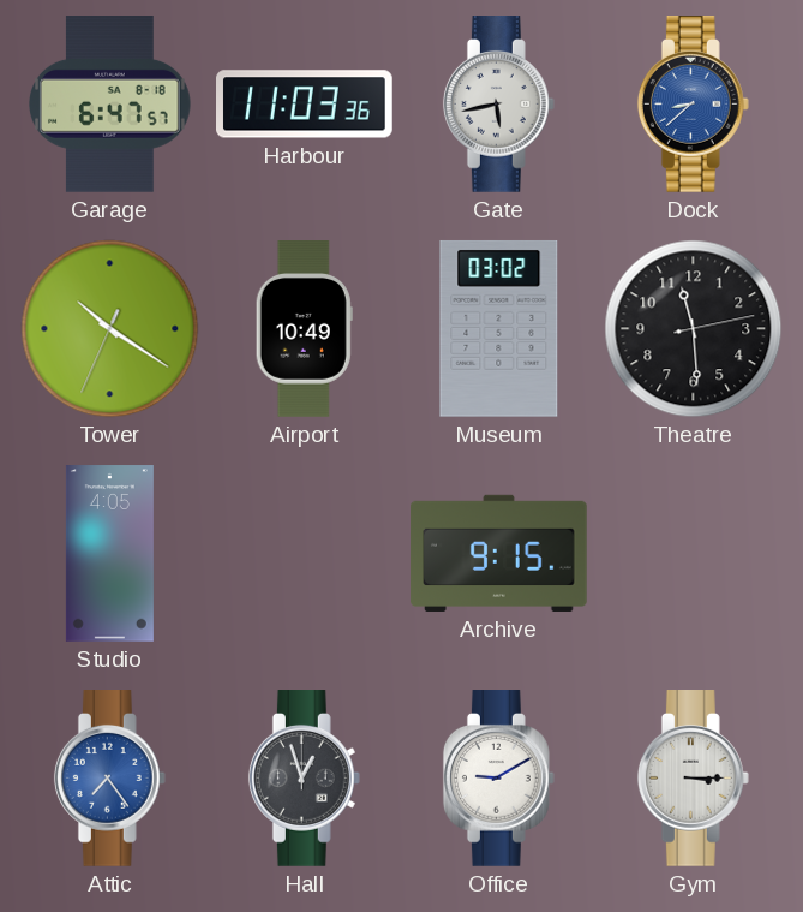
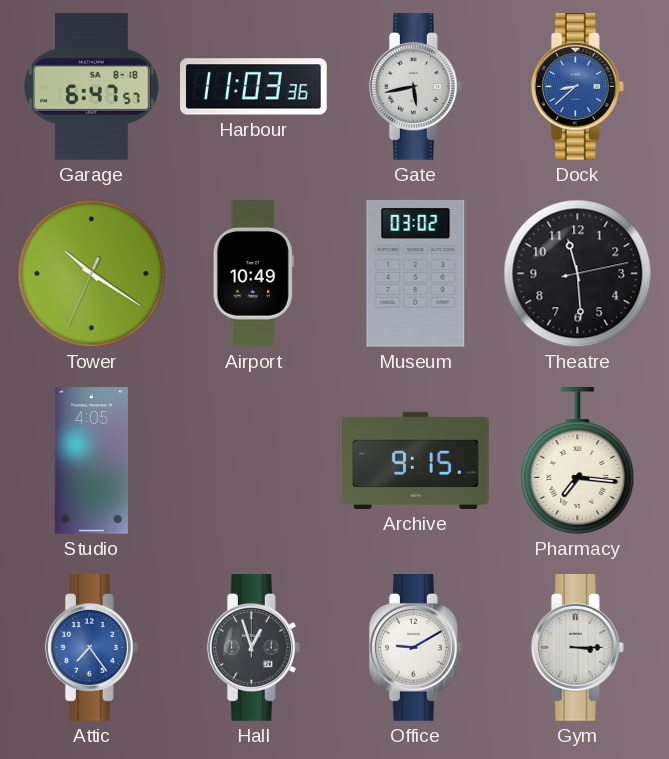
Pharmacy: none -> 7:16 (578, 461)
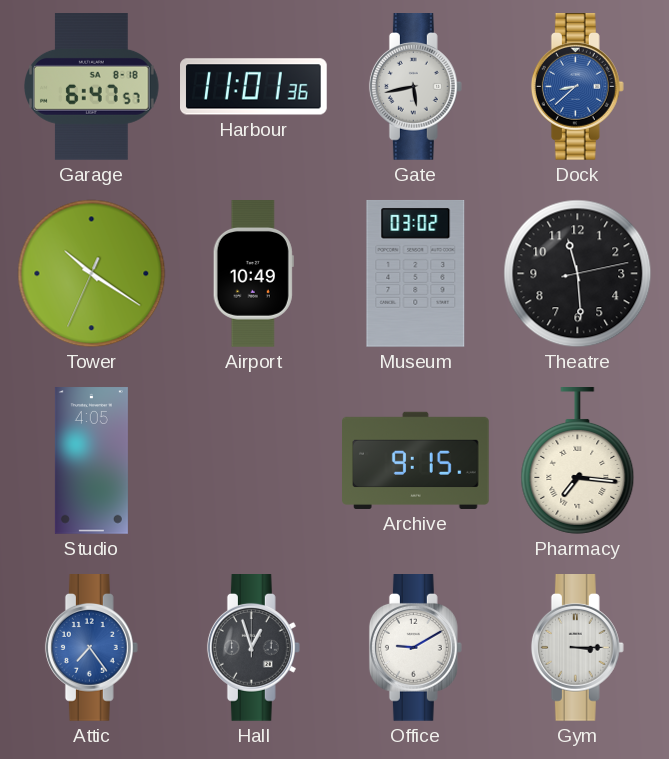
Harbour: 11:03 -> 11:01 (254, 87)
